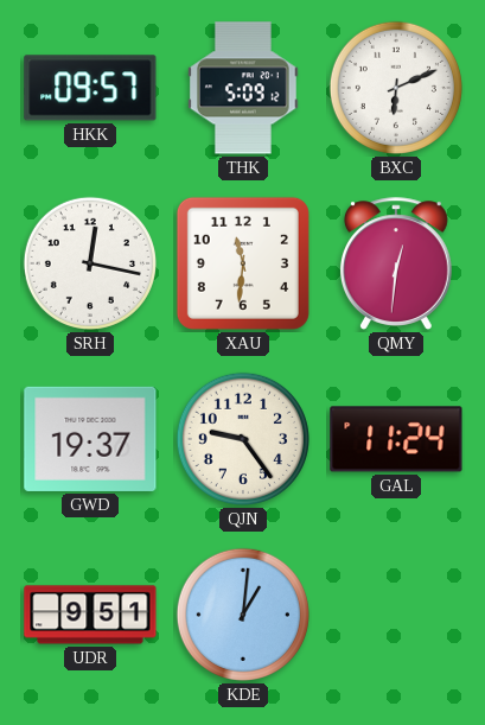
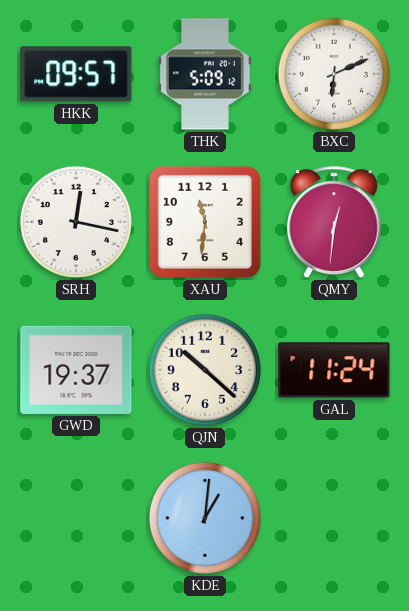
QJN: 9:24 -> 10:22 (205, 370)
UDR: 9:51 -> none (90, 615)
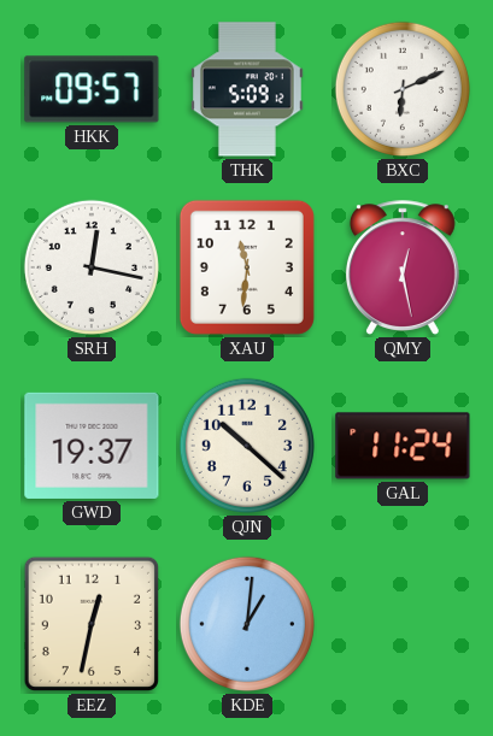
QMY: 12:31 -> 12:28 (403, 267)
EEZ: none -> 12:32 (92, 624)
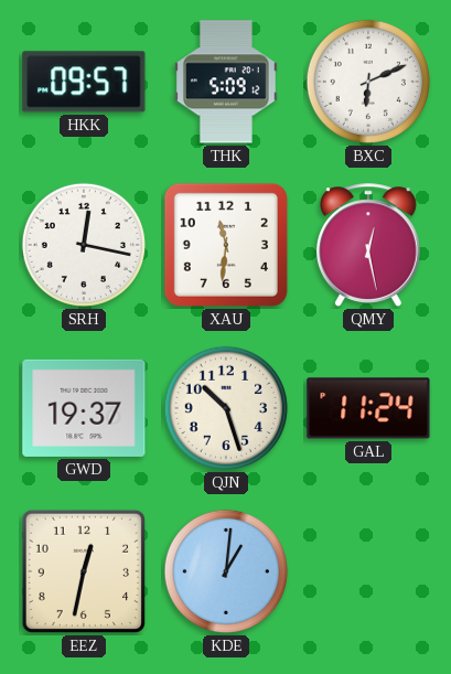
QJN: 10:22 -> 10:27 (226, 408)
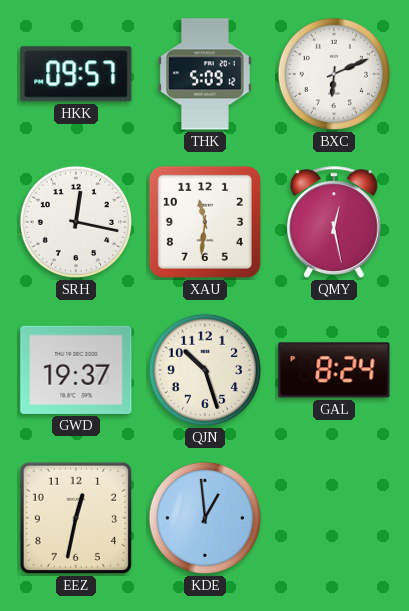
GAL: 11:24 -> 8:24 (334, 370)
KDE: 1:01 -> 12:59 (205, 518)
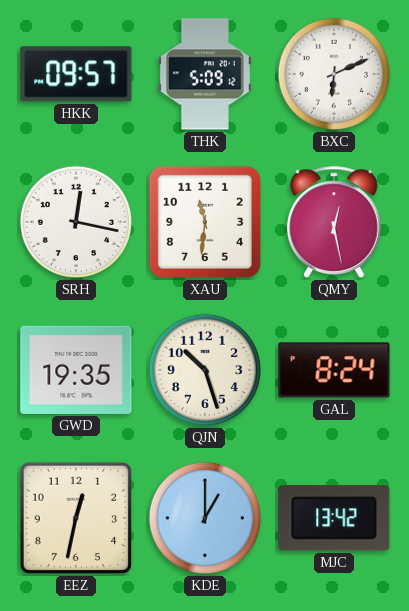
GWD: 19:37 -> 19:35 (76, 370)
KDE: 12:59 -> 1:00 (205, 518)
MJC: none -> 13:42 (334, 518)
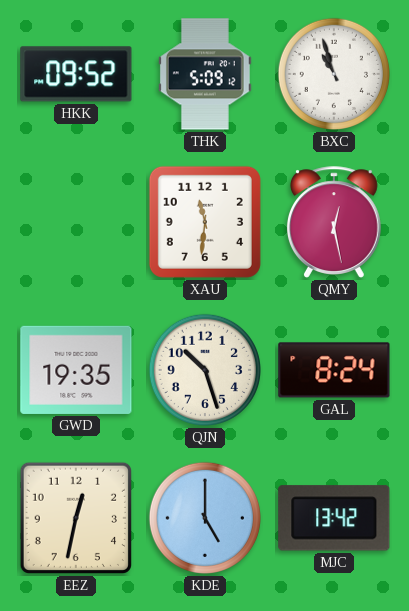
HKK: 09:57 -> 09:52 (76, 74)
BXC: 6:11 -> 10:57 (334, 74)
SRH: 12:17 -> none (76, 222)
KDE: 1:00 -> 5:00 (205, 518)
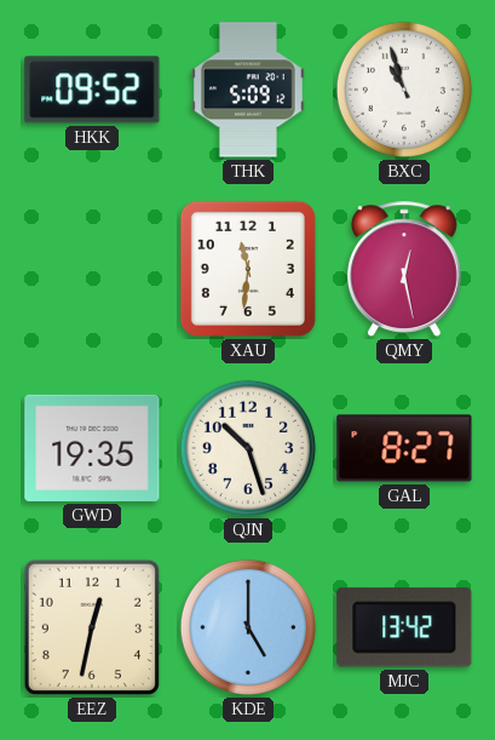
GAL: 8:24 -> 8:27 (404, 448)
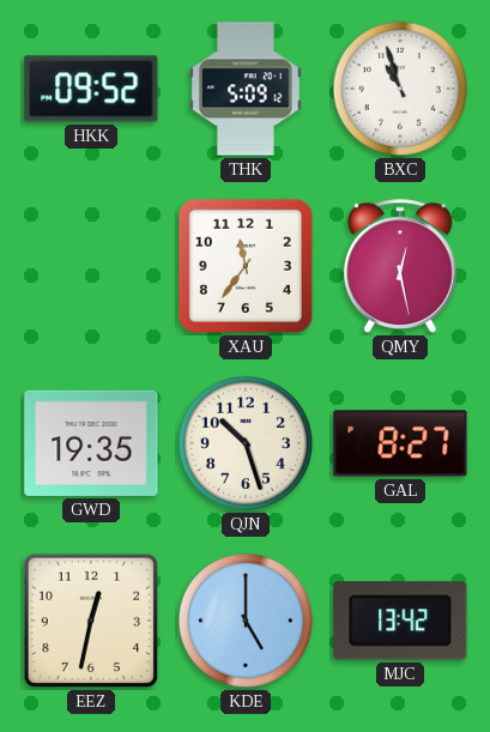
XAU: 11:31 -> 11:36 (246, 266)
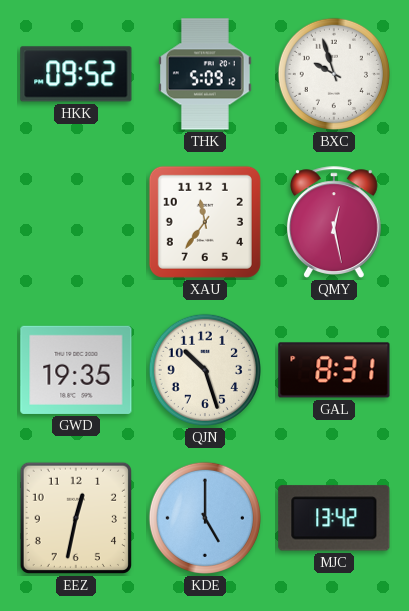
BXC: 10:57 -> 9:57 (334, 74)
GAL: 8:27 -> 8:31 (334, 370)
